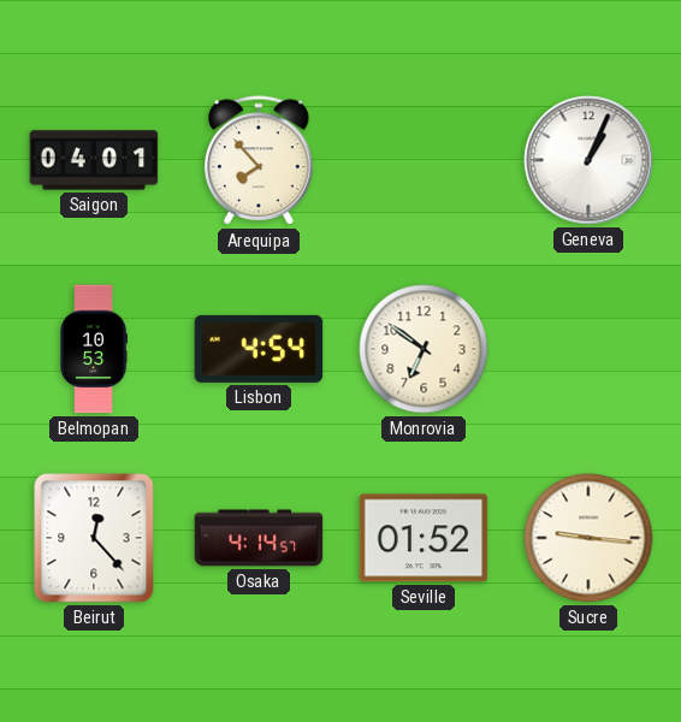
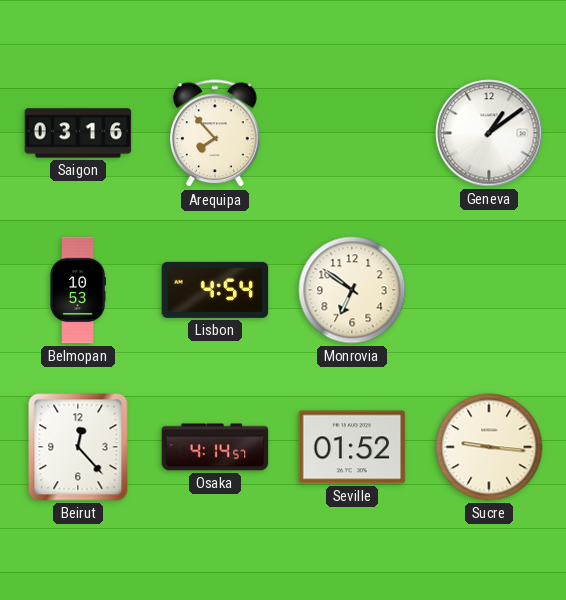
Saigon: 04:01 -> 03:16 (78, 133)
Geneva: 1:04 -> 1:09 (489, 133)
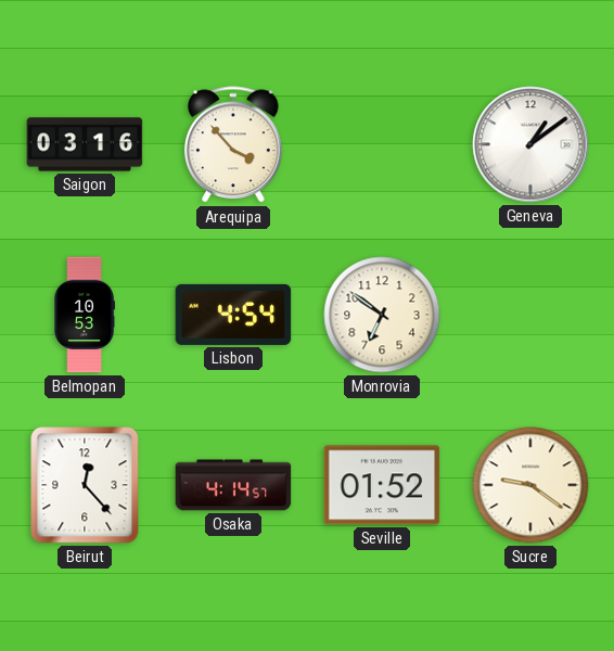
Arequipa: 7:53 -> 3:53 (234, 145)
Sucre: 9:16 -> 9:21 (530, 485)
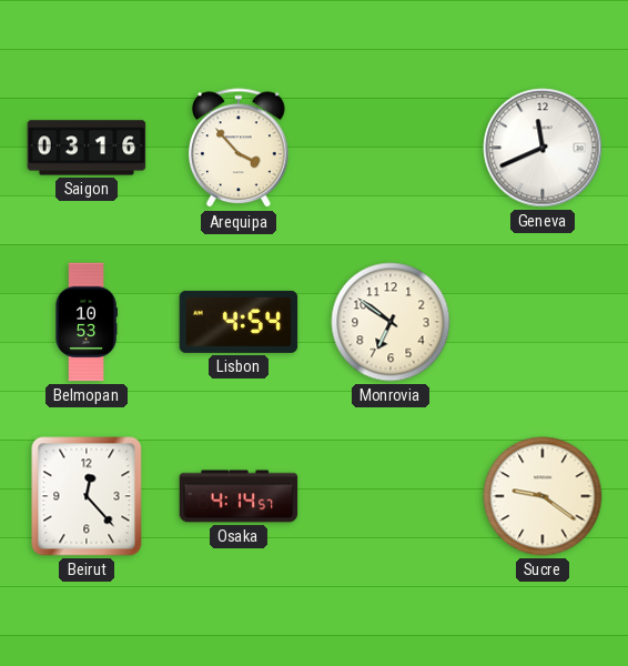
Geneva: 1:09 -> 11:41 (543, 148)
Seville: 01:52 -> none (382, 485)
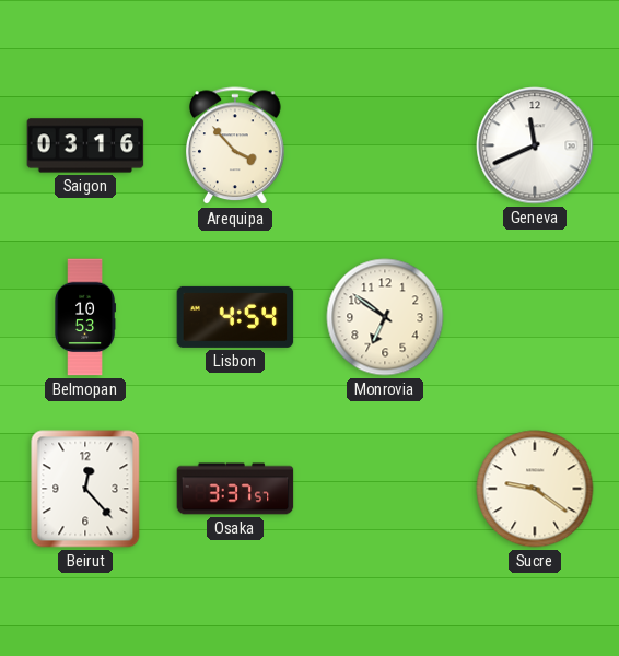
Osaka: 4:14 -> 3:37 (235, 489)
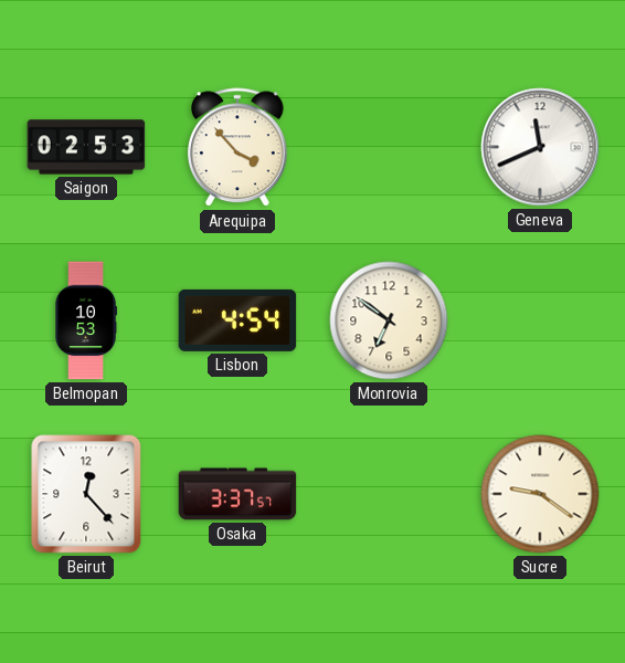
Saigon: 03:16 -> 02:53 (86, 147)
